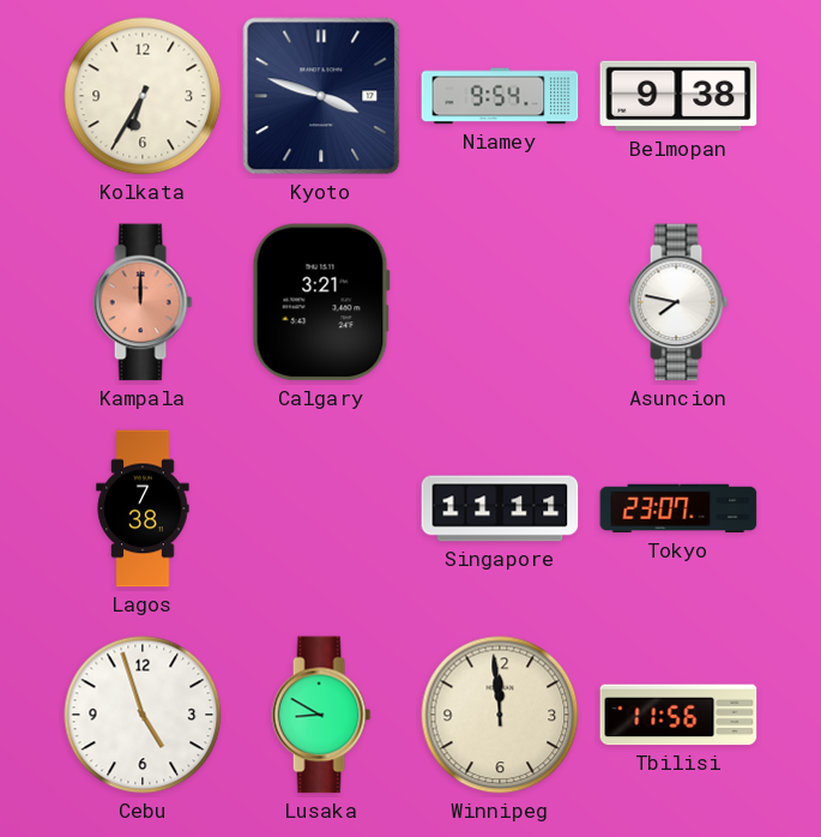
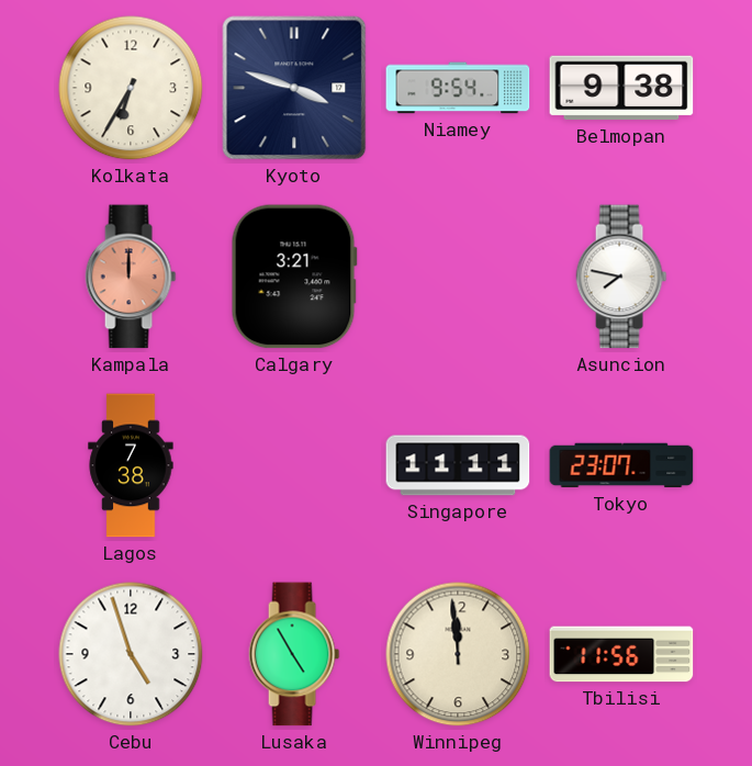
Lusaka: 8:50 -> 4:55 (294, 654)
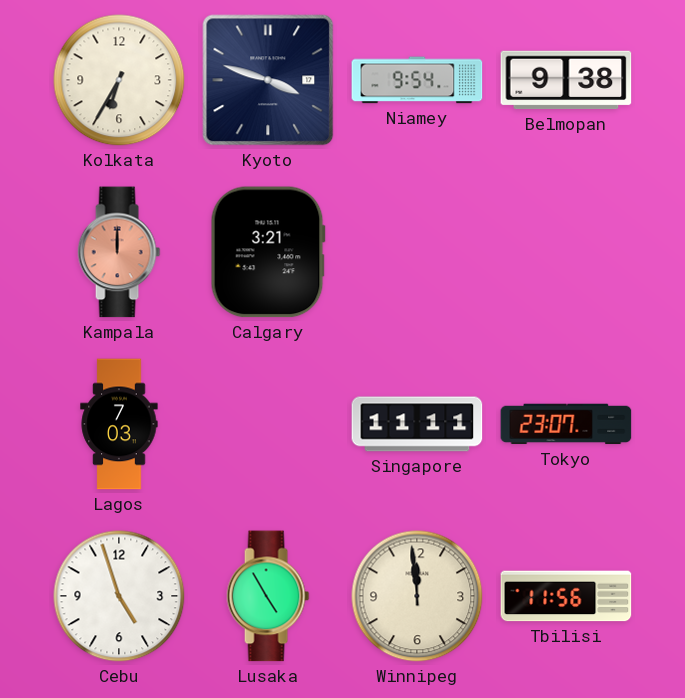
Asuncion: 7:47 -> none (621, 277)
Lagos: 7:38 -> 7:03 (119, 424)
